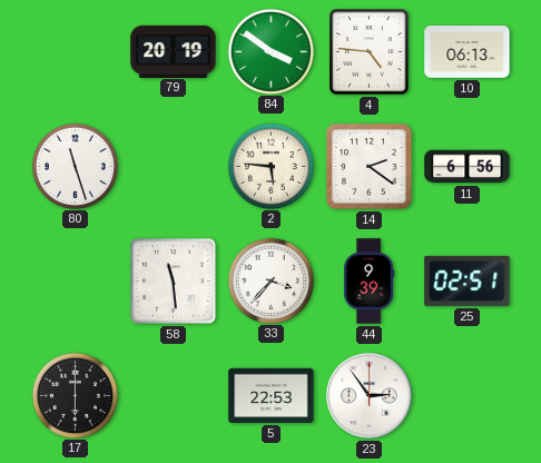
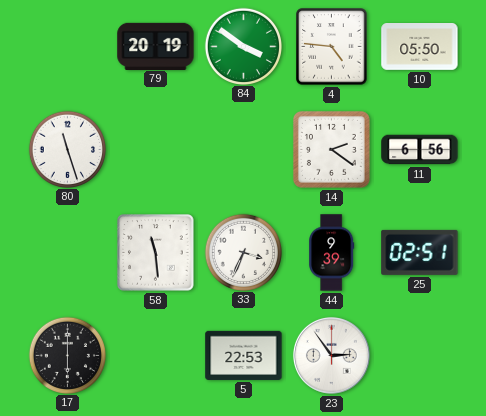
10: 06:13 -> 05:50 (420, 47)
2: 5:46 -> none (270, 166)
33: 3:37 -> 3:34 (243, 252)
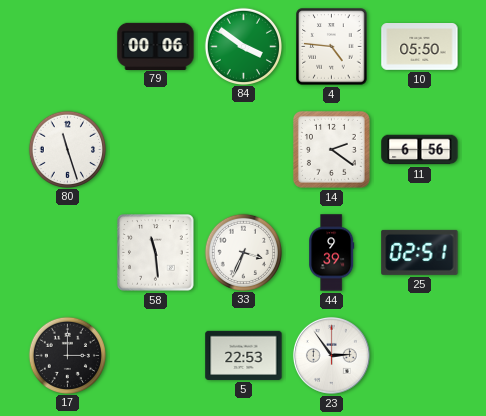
79: 20:19 -> 00:06 (156, 46)
17: 6:00 -> 3:00 (67, 355)
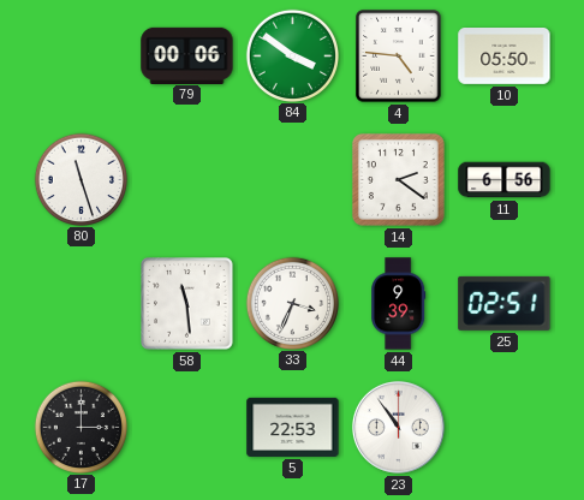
23: 2:54 -> 10:54 (398, 427)
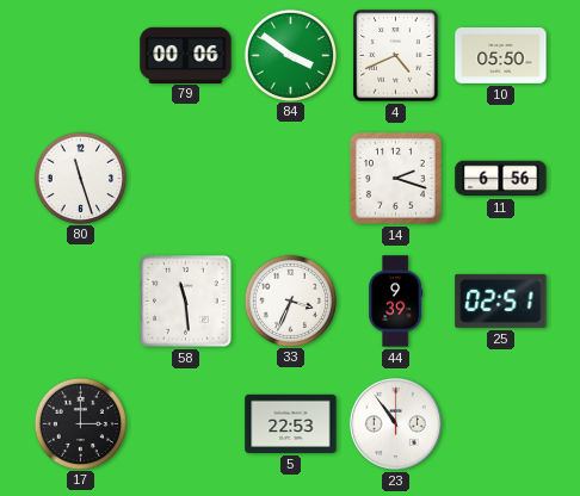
4: 4:46 -> 4:41 (396, 56)
14: 2:21 -> 2:18 (395, 178)
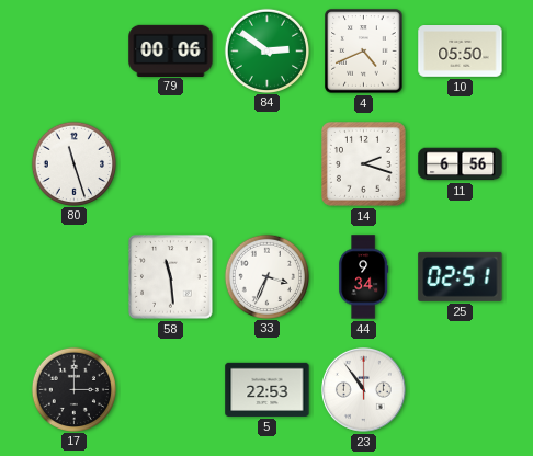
84: 3:51 -> 2:51 (266, 50)
44: 9:39 -> 9:34 (364, 277)
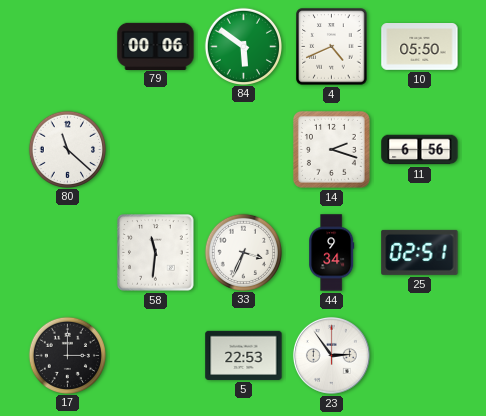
84: 2:51 -> 5:51 (243, 46)
80: 11:27 -> 11:22 (67, 149)
58: 11:29 -> 11:31 (156, 253)
23: 10:54 -> 2:54 (331, 355)
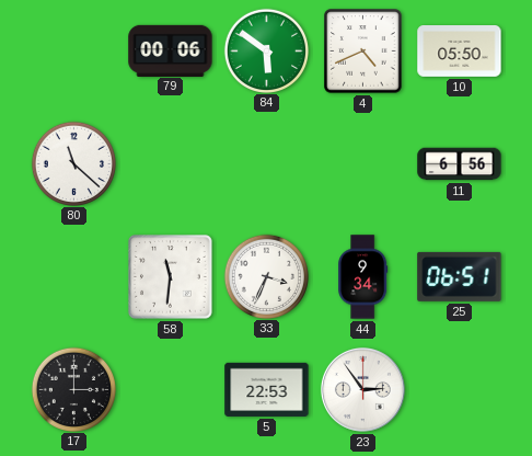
14: 2:18 -> none (331, 149)
25: 02:51 -> 06:51 (460, 276)
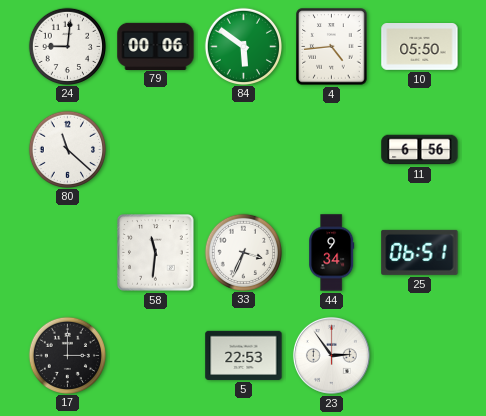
24: none -> 9:01 (67, 46)
4: 4:41 -> 4:44 (332, 47)
